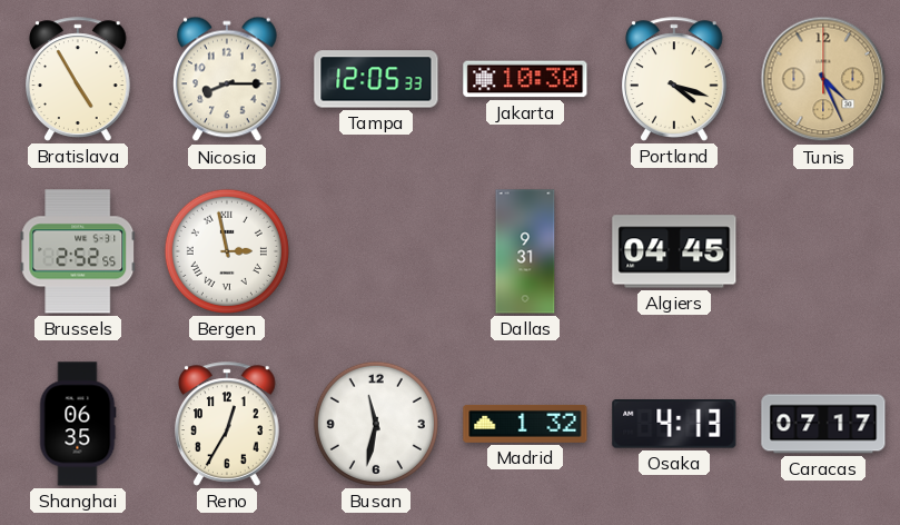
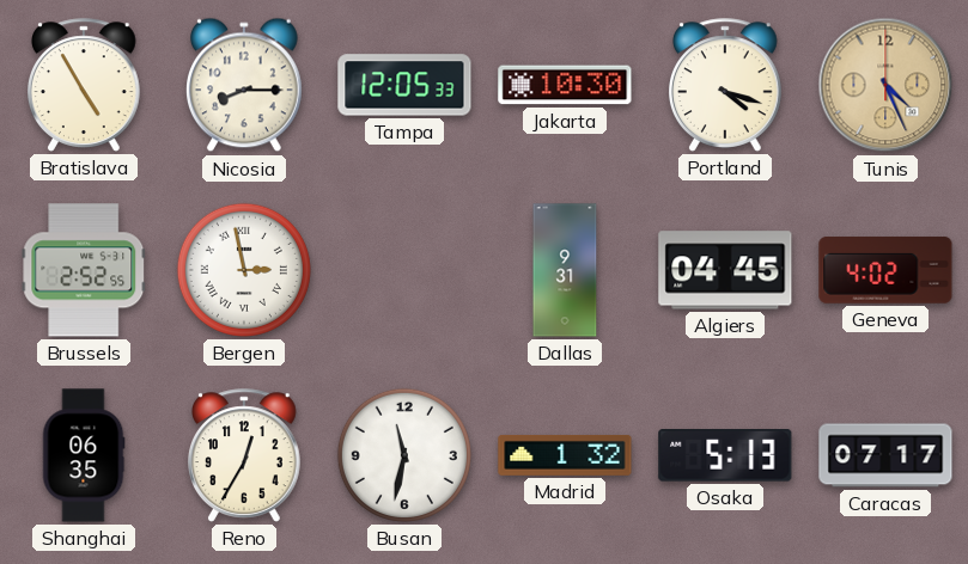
Geneva: none -> 4:02 (885, 270)
Osaka: 4:13 -> 5:13 (725, 456)
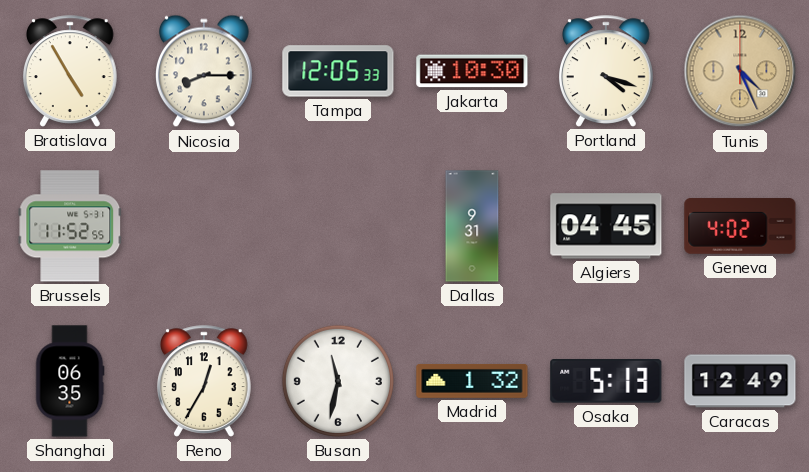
Brussels: 2:52 -> 11:52 (70, 226)
Bergen: 2:58 -> none (244, 270)
Caracas: 07:17 -> 12:49 (740, 381)
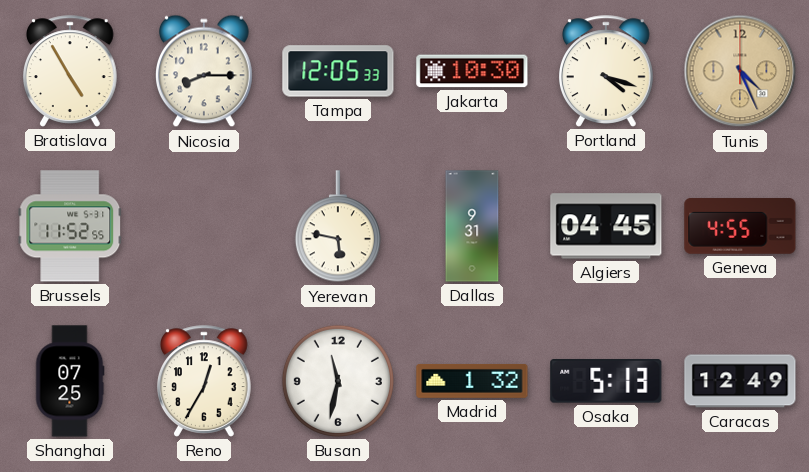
Yerevan: none -> 5:47 (338, 227)
Geneva: 4:02 -> 4:55 (740, 226)
Shanghai: 06:35 -> 07:25 (70, 381)
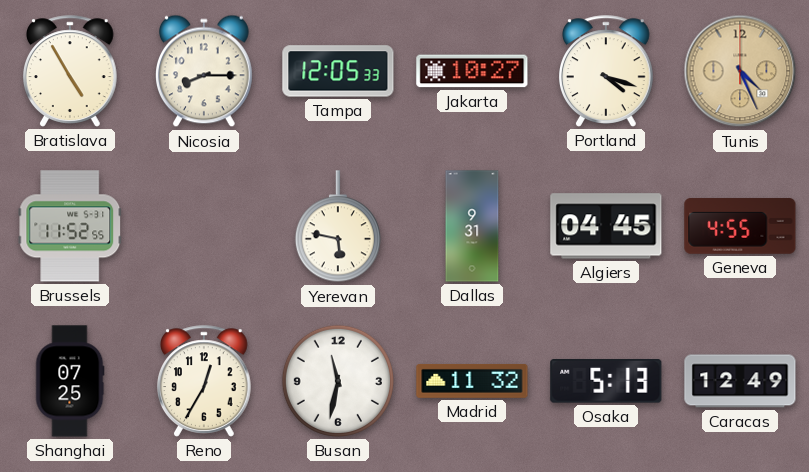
Jakarta: 10:30 -> 10:27 (472, 71)
Madrid: 1:32 -> 11:32 (472, 381)
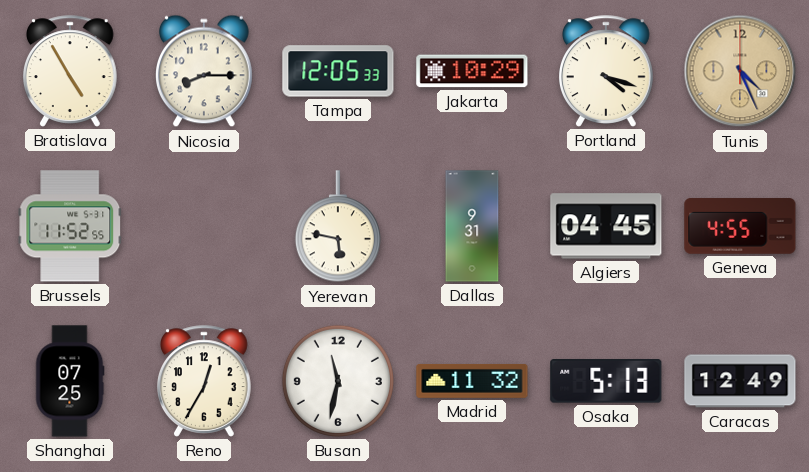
Jakarta: 10:27 -> 10:29 (472, 71)
